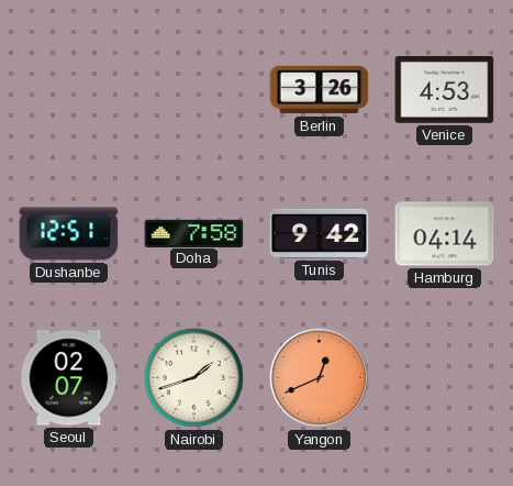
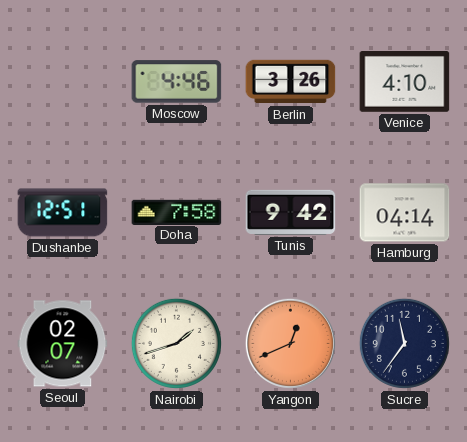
Moscow: none -> 4:46 (177, 82)
Venice: 4:53 -> 4:10 (405, 82)
Sucre: none -> 11:36 (404, 343)
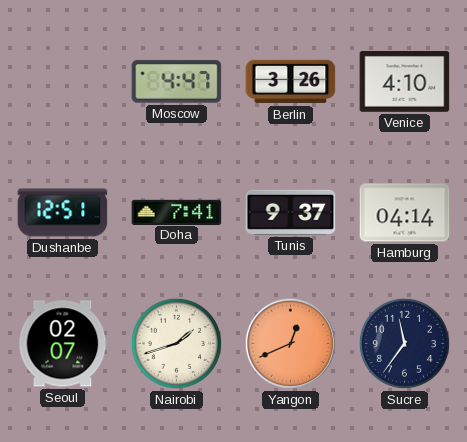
Moscow: 4:46 -> 4:47 (177, 82)
Doha: 7:58 -> 7:41 (177, 212)
Tunis: 9:42 -> 9:37 (291, 212)
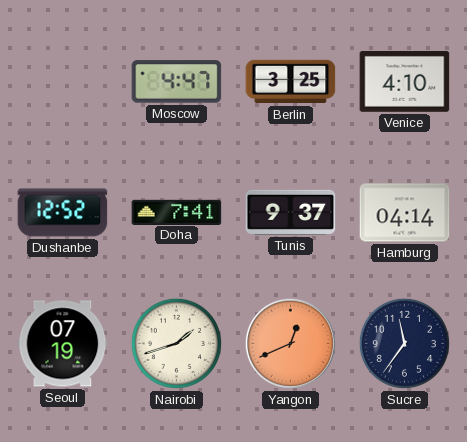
Berlin: 3:26 -> 3:25 (291, 82)
Dushanbe: 12:51 -> 12:52 (63, 213)
Seoul: 02:07 -> 07:19 (63, 344)
